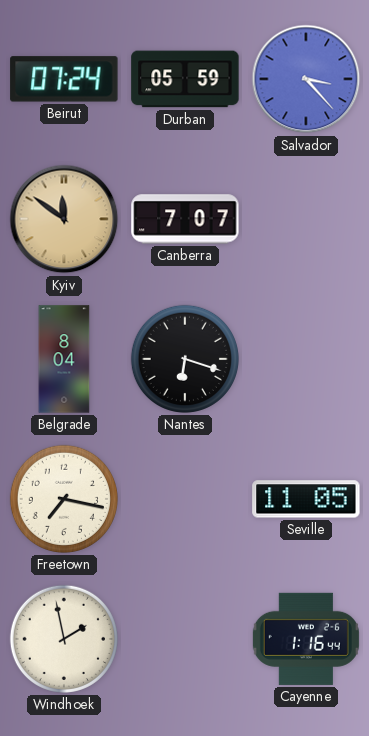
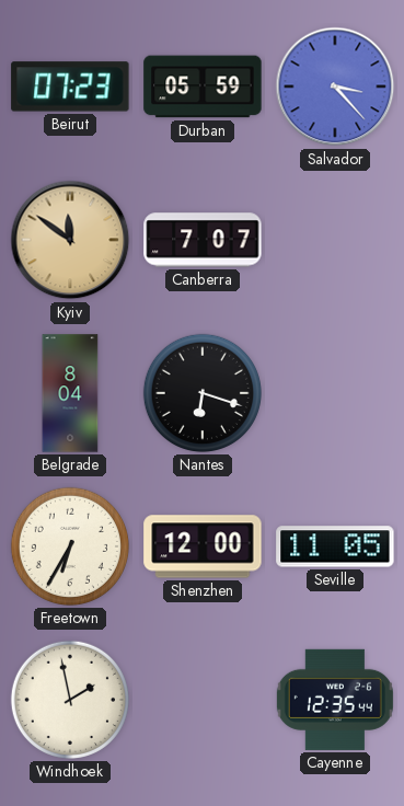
Beirut: 07:24 -> 07:23 (70, 87)
Freetown: 7:17 -> 6:35 (70, 546)
Shenzhen: none -> 12:00 (203, 546)
Cayenne: 1:16 -> 12:35 (335, 700)
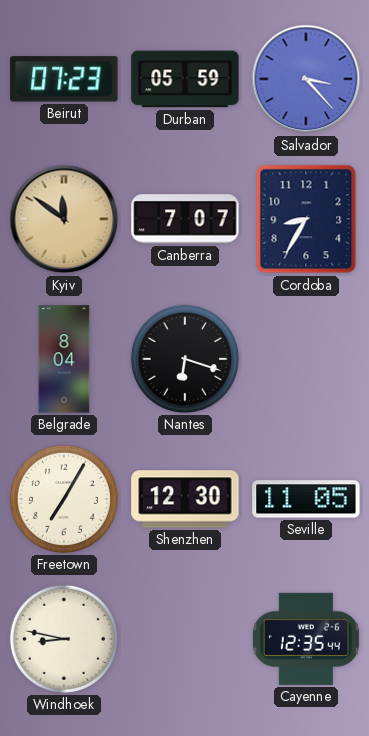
Cordoba: none -> 8:35 (306, 219)
Freetown: 6:35 -> 7:05 (64, 499)
Shenzhen: 12:00 -> 12:30 (185, 499)
Windhoek: 1:58 -> 8:47 (64, 639)
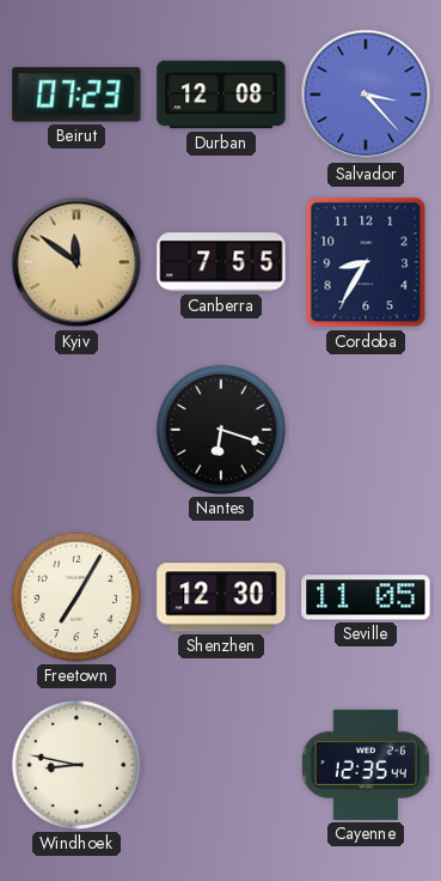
Durban: 05:59 -> 12:08 (221, 95)
Canberra: 7:07 -> 7:55 (221, 262)
Belgrade: 8:04 -> none (64, 359)
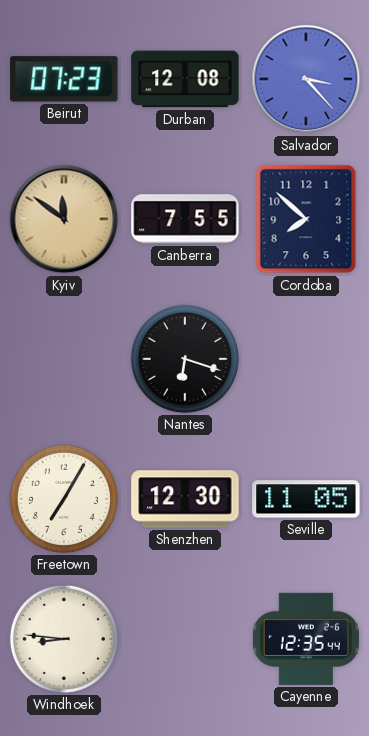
Cordoba: 8:35 -> 7:52 (306, 219)
Windhoek: 8:47 -> 8:46 (64, 639)
